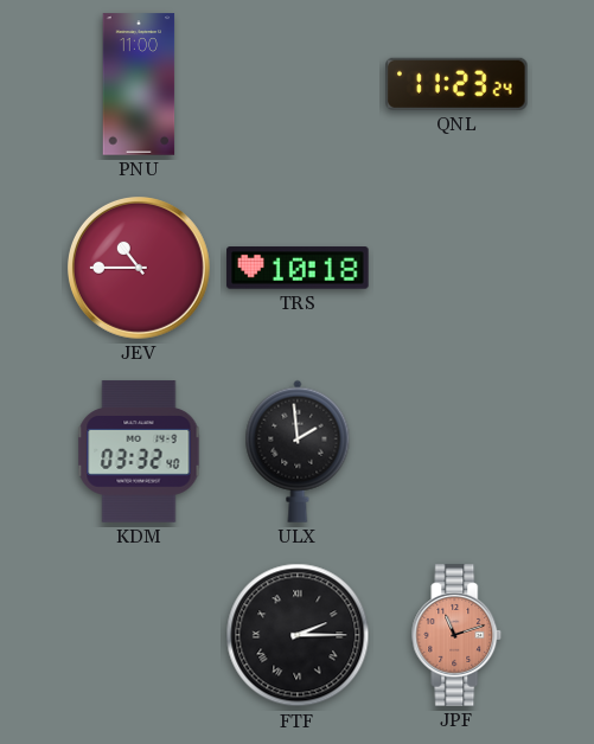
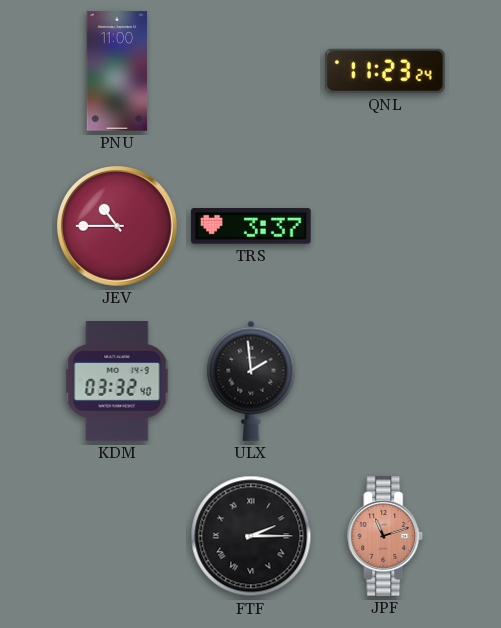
TRS: 10:18 -> 3:37 (251, 226)
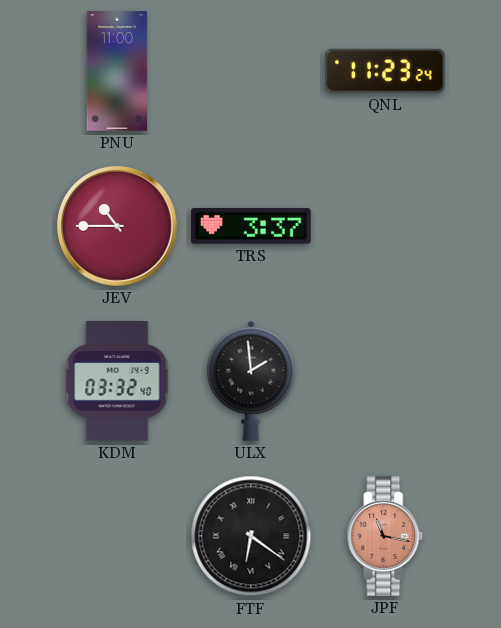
FTF: 2:15 -> 6:21 (251, 536)
JPF: 11:12 -> 11:17 (385, 536)
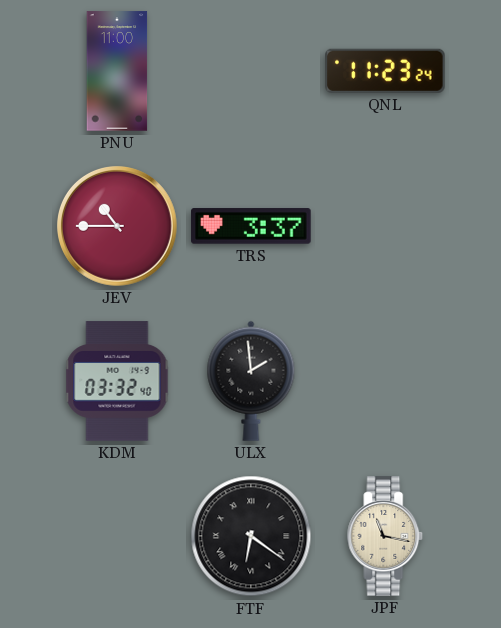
JPF dial: salmon -> cream (385, 536)
